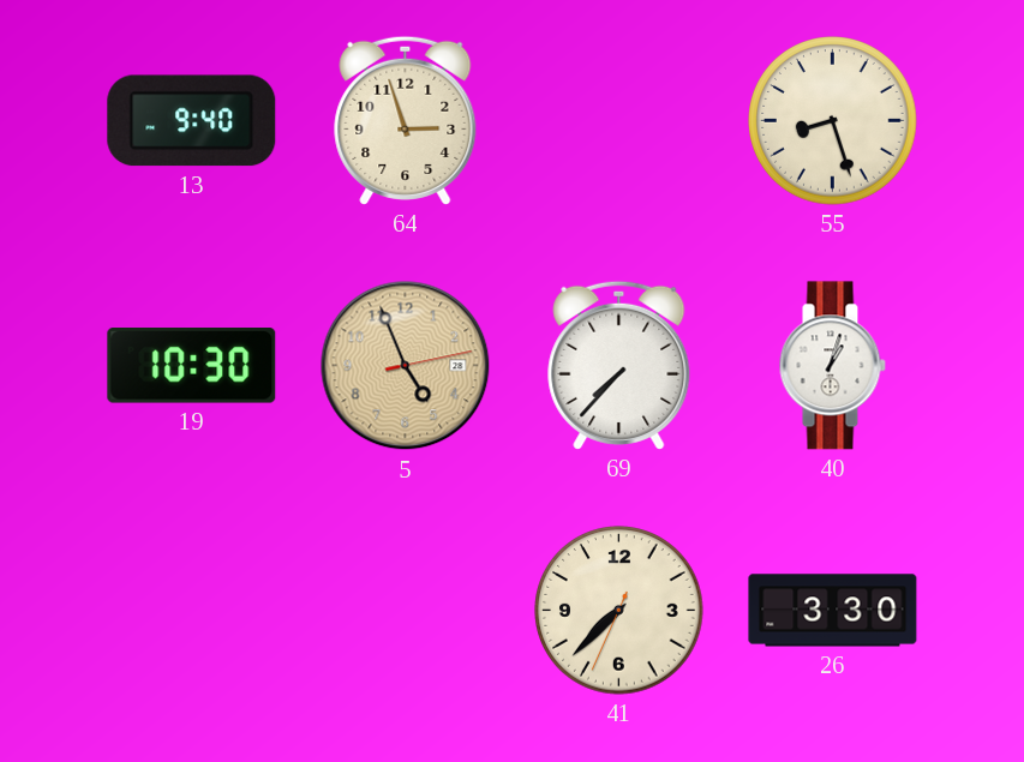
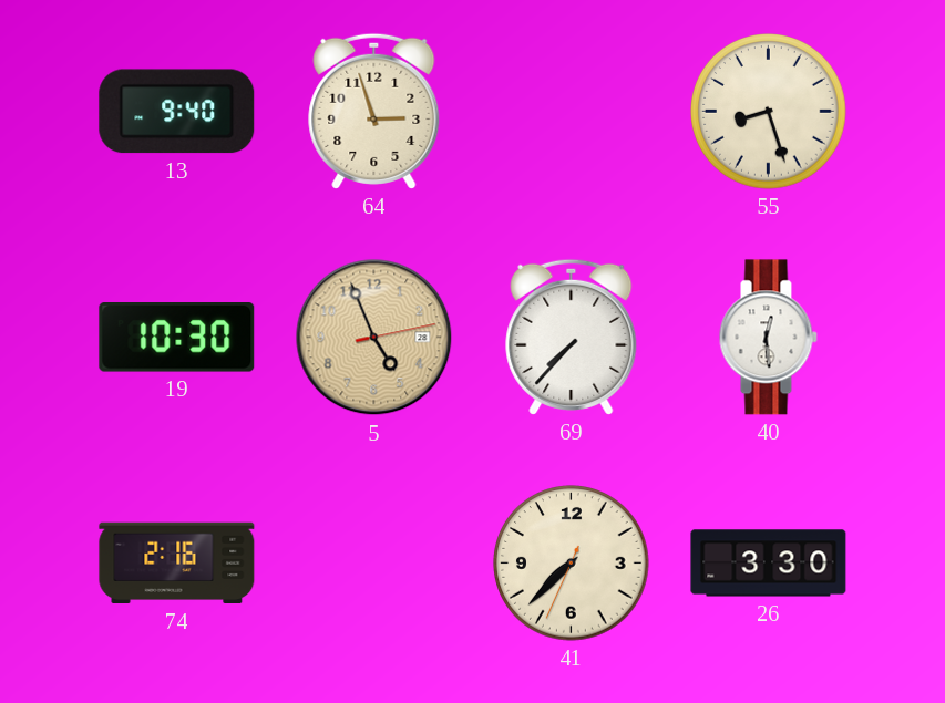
40: 1:03 -> 12:29 (768, 338)
74: none -> 2:16 (177, 564)
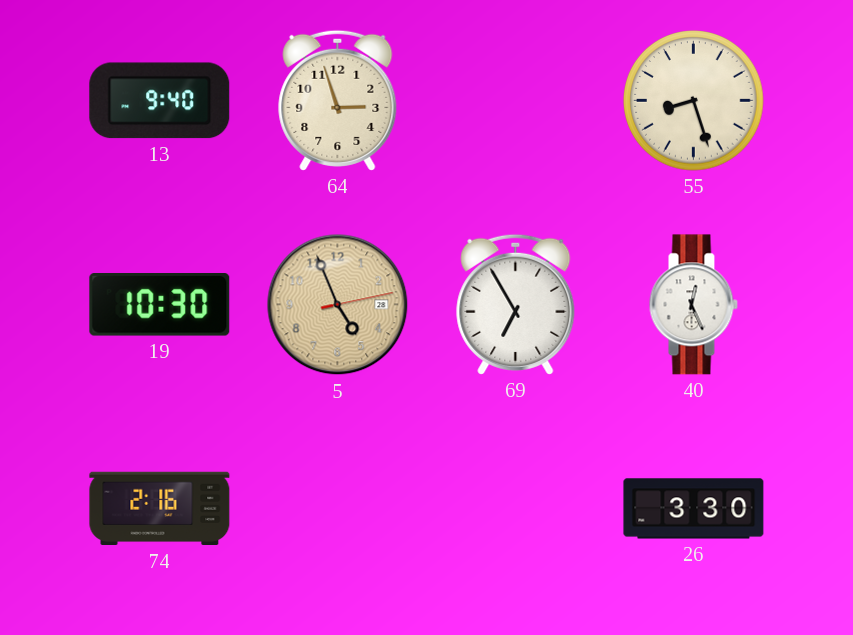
69: 7:37 -> 6:55 (516, 304)
40: 12:29 -> 12:26 (693, 305)
41: 7:37 -> none (572, 564)
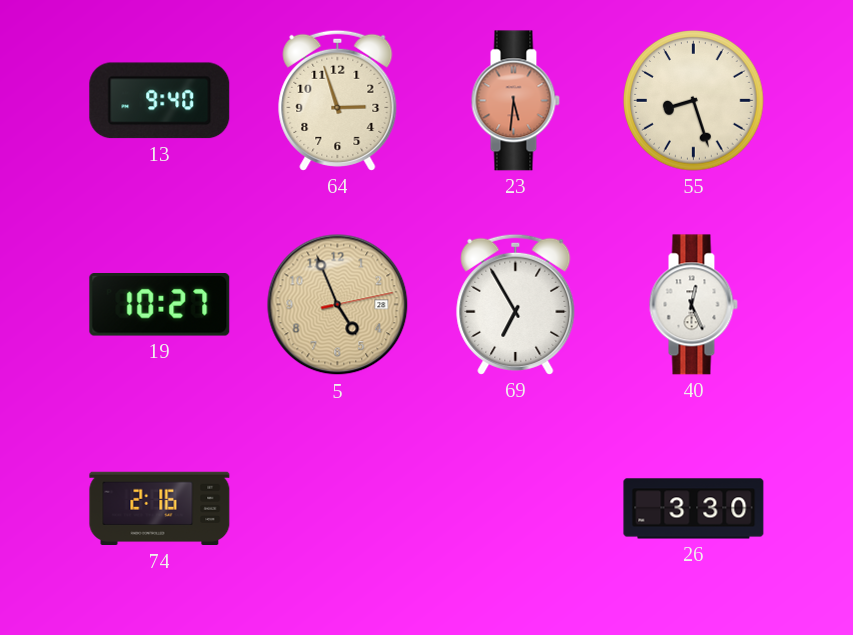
23: none -> 5:31 (515, 101)
19: 10:30 -> 10:27 (160, 305)
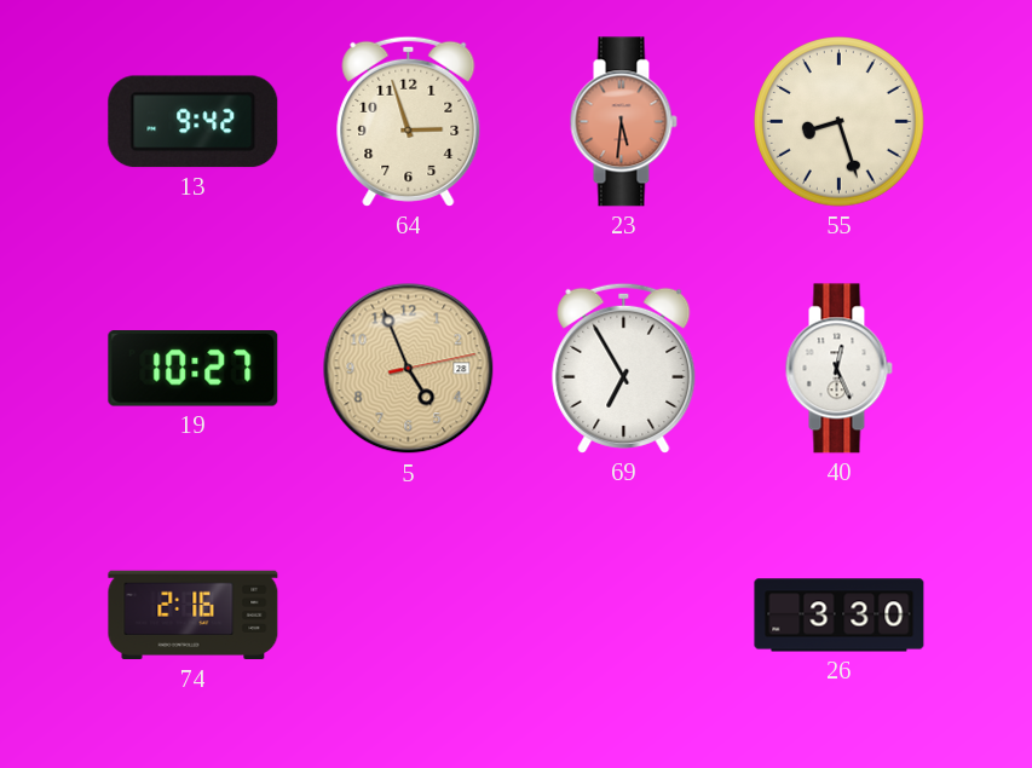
13: 9:40 -> 9:42 (194, 122)
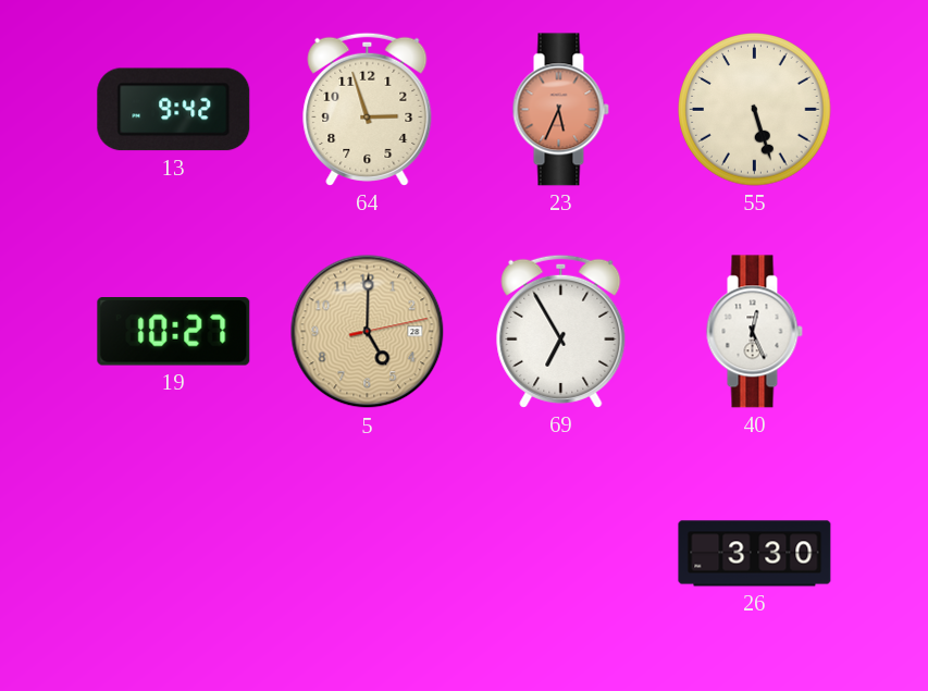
23: 5:31 -> 5:34 (560, 110)
55: 8:27 -> 5:27 (755, 110)
5: 4:56 -> 5:00 (368, 332)
74: 2:16 -> none (194, 616)
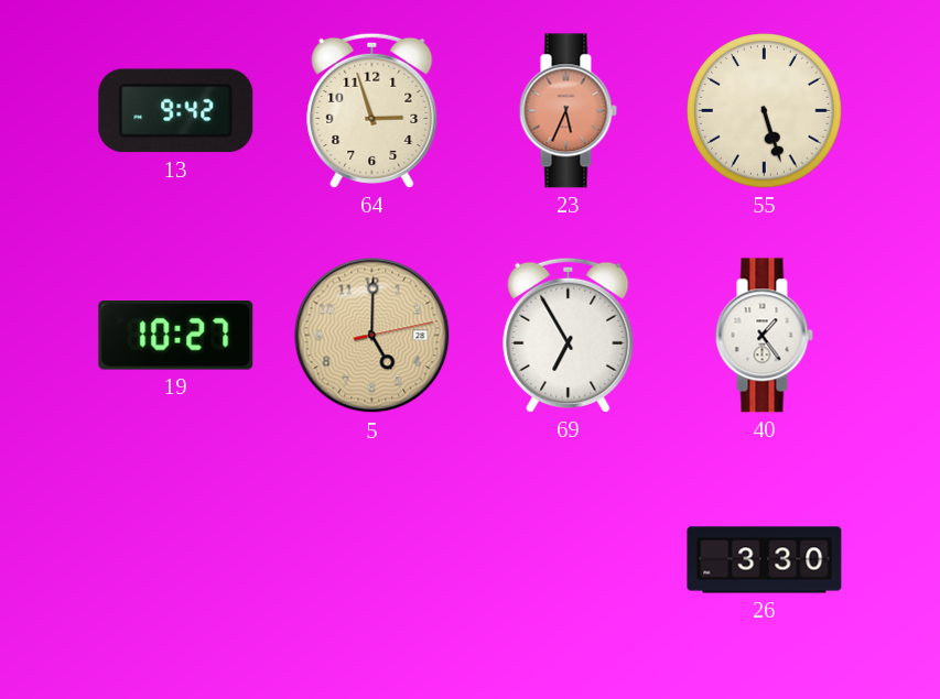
40: 12:26 -> 1:24 (764, 336)
